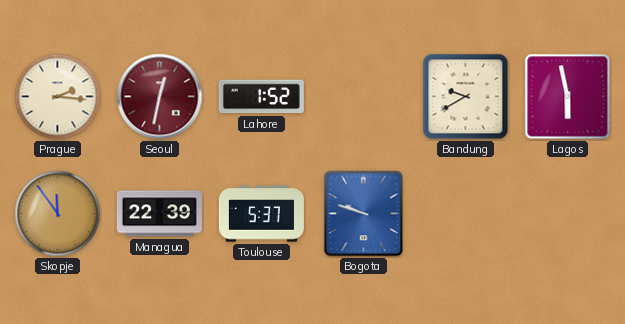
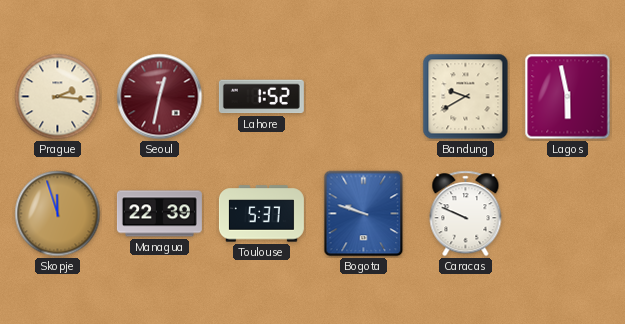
Skopje: 11:54 -> 11:57 (58, 214)
Caracas: none -> 9:49 (466, 214)
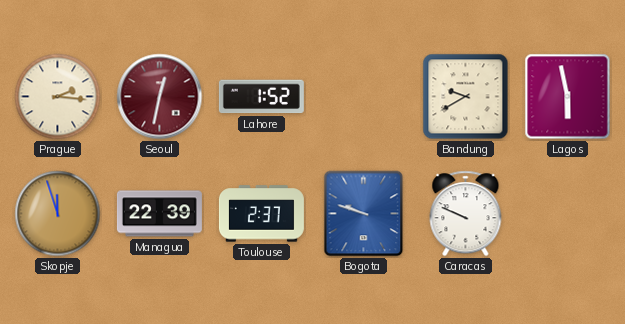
Toulouse: 5:37 -> 2:37 (261, 214)
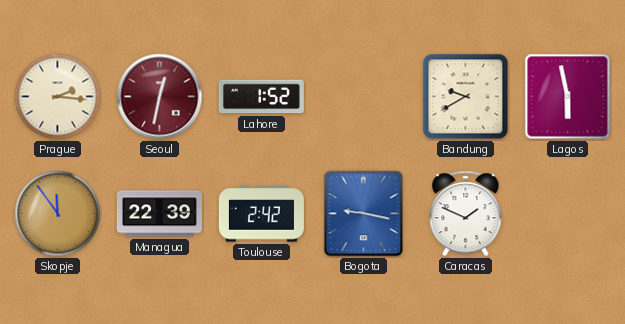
Skopje: 11:57 -> 11:54 (58, 214)
Toulouse: 2:37 -> 2:42 (261, 214)
Bogota: 9:48 -> 9:17 (364, 214)
Caracas: 9:49 -> 1:49 (466, 214)
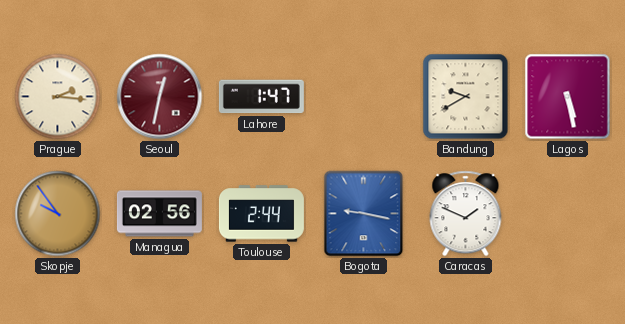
Lahore: 1:52 -> 1:47 (261, 97)
Lagos: 5:58 -> 5:28 (568, 97)
Skopje: 11:54 -> 9:54 (58, 214)
Managua: 22:39 -> 02:56 (159, 214)
Toulouse: 2:42 -> 2:44 (261, 214)
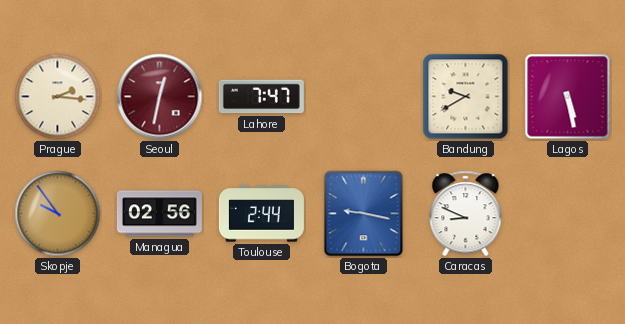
Lahore: 1:47 -> 7:47 (261, 97)
Caracas: 1:49 -> 8:49 (466, 214)
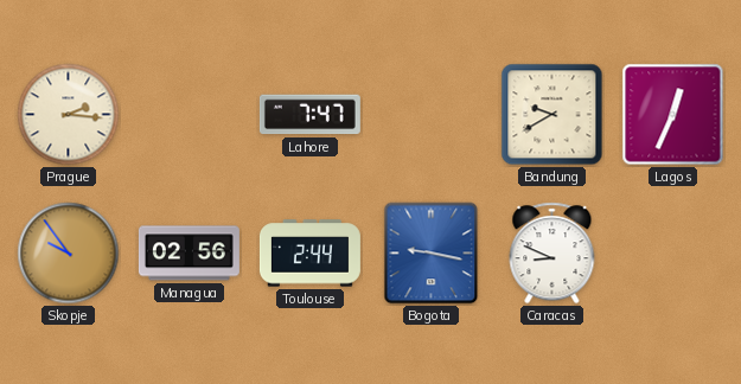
Seoul: 12:32 -> none (160, 97)
Lagos: 5:28 -> 12:34 (673, 115)
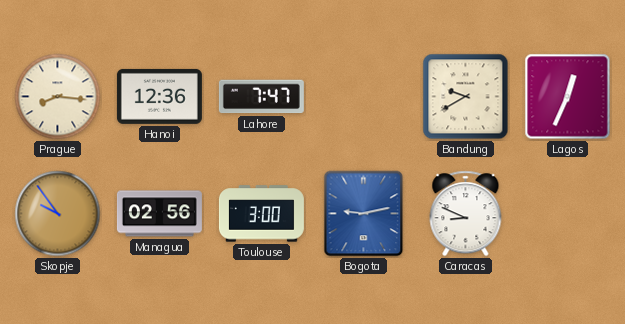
Prague: 2:16 -> 8:16 (58, 97)
Hanoi: none -> 12:36 (159, 96)
Toulouse: 2:44 -> 3:00 (261, 214)
Bogota: 9:17 -> 9:13 (364, 214)
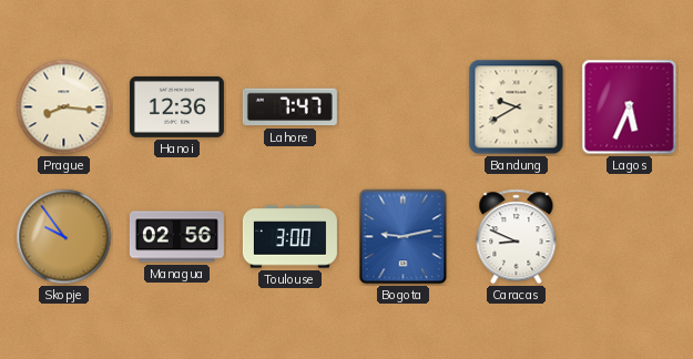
Lagos: 12:34 -> 5:34 (630, 107)
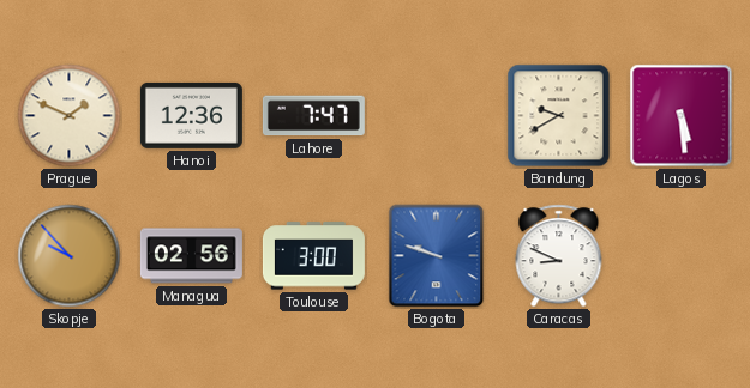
Prague: 8:16 -> 1:49 (70, 116)
Lagos: 5:34 -> 5:29 (682, 116)
Skopje: 9:54 -> 9:53 (70, 256)
Bogota: 9:13 -> 9:48 (437, 256)
